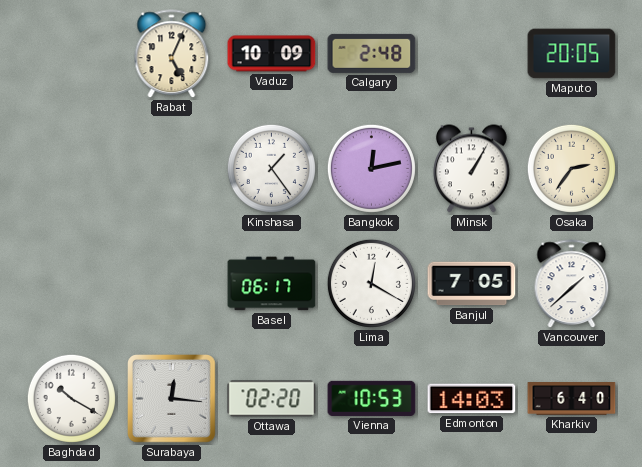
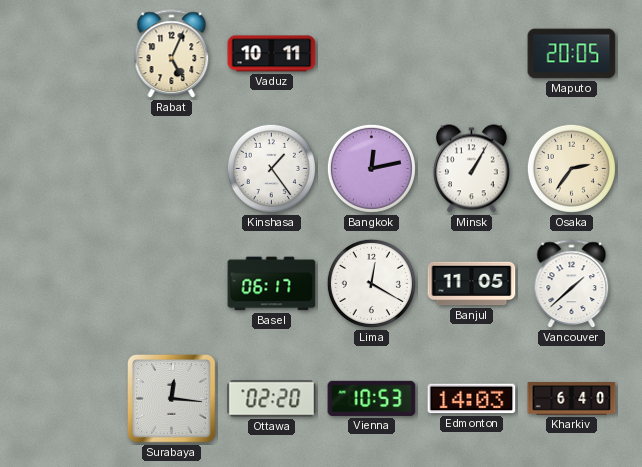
Vaduz: 10:09 -> 10:11 (272, 54)
Calgary: 2:48 -> none (372, 53)
Banjul: 7:05 -> 11:05 (472, 284)
Baghdad: 10:20 -> none (71, 398)
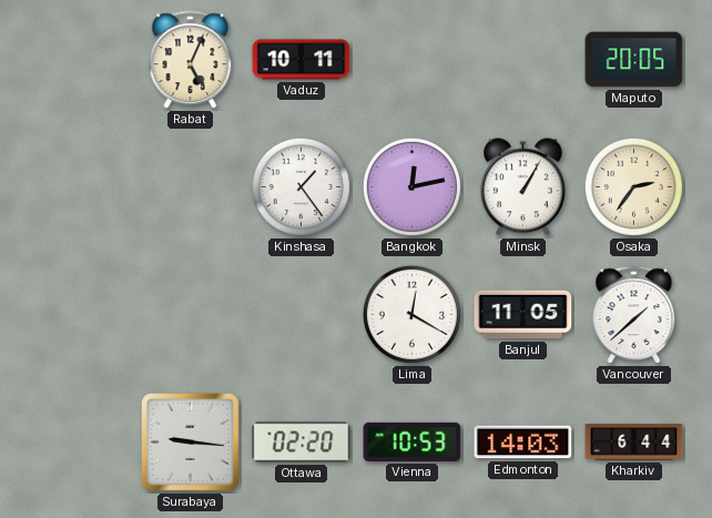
Basel: 06:17 -> none (272, 284)
Surabaya: 12:16 -> 9:16 (191, 443)
Kharkiv: 6:40 -> 6:44 (634, 443)
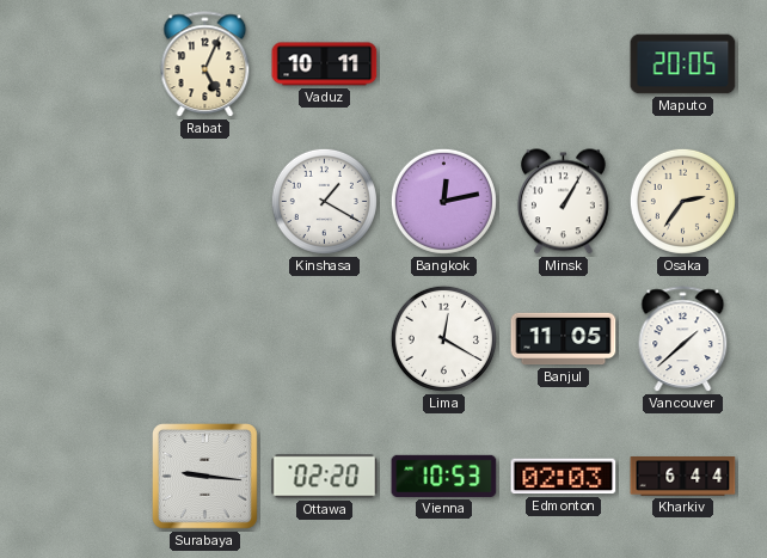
Kinshasa: 1:24 -> 1:20 (324, 201)
Edmonton: 14:03 -> 02:03 (564, 477)
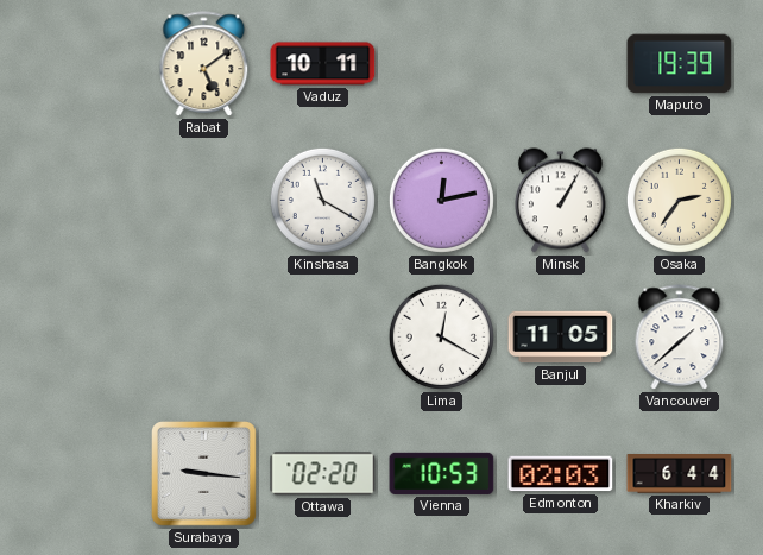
Rabat: 5:04 -> 5:09 (204, 64)
Maputo: 20:05 -> 19:39 (680, 64)
Kinshasa: 1:20 -> 11:20 (322, 200)
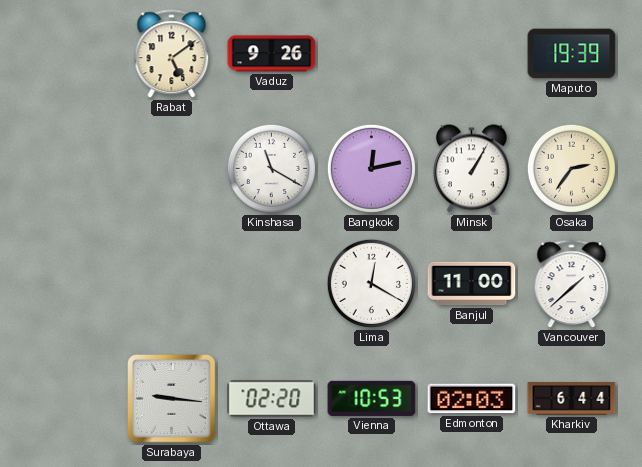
Vaduz: 10:11 -> 9:26 (272, 54)
Banjul: 11:05 -> 11:00 (472, 284)
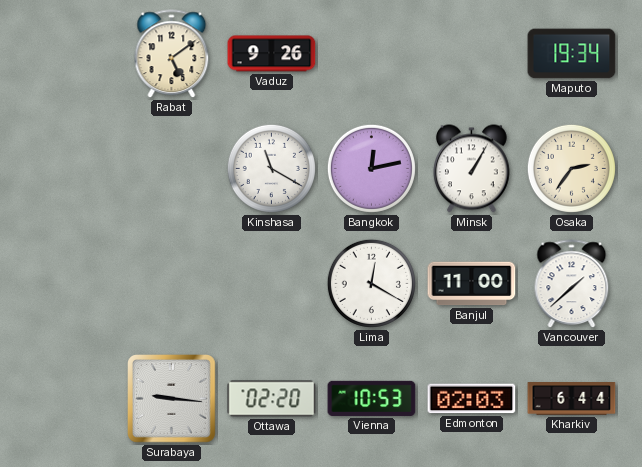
Maputo: 19:39 -> 19:34 (572, 54)
